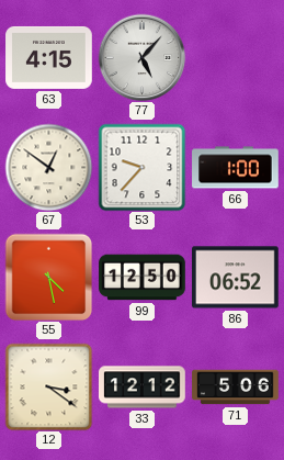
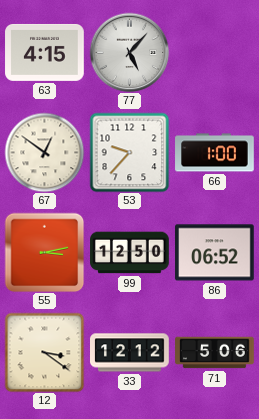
55: 4:28 -> 3:13 (44, 252)
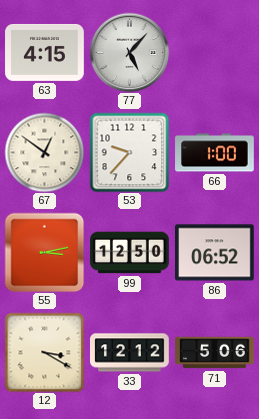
12: 3:21 -> 3:20 (44, 352)
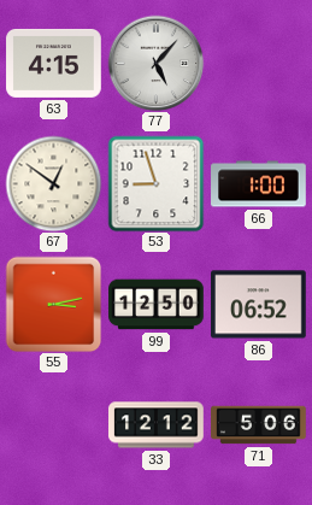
53: 9:37 -> 8:57 (155, 183)
12: 3:20 -> none (44, 352)
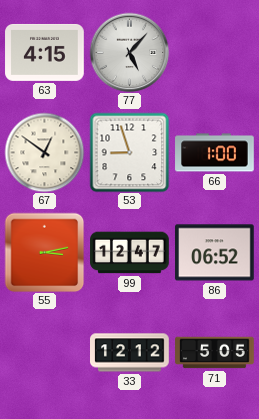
99: 12:50 -> 12:47 (130, 253)
71: 5:06 -> 5:05 (215, 353)
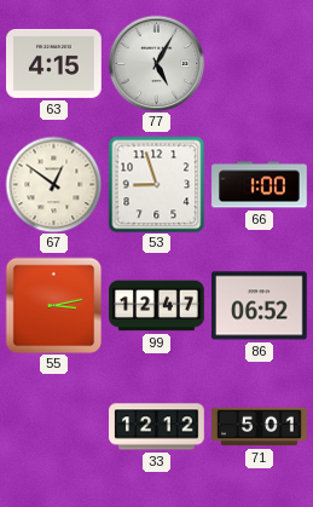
77: 5:07 -> 5:05 (156, 63)
71: 5:05 -> 5:01 (260, 427)
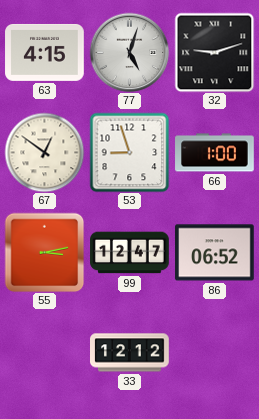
77: 5:05 -> 5:03 (129, 52)
32: none -> 9:12 (214, 52)
71: 5:01 -> none (260, 427)
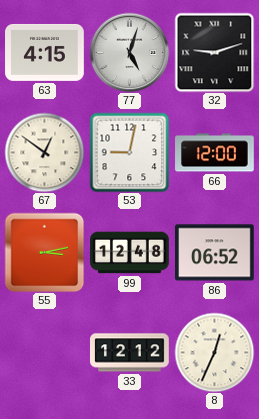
53: 8:57 -> 9:02 (129, 152)
66: 1:00 -> 12:00 (215, 153)
99: 12:47 -> 12:48 (130, 253)
8: none -> 12:34 (214, 352)
